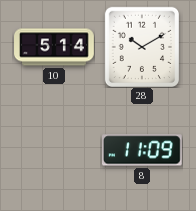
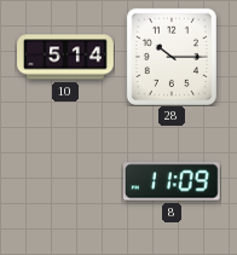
28: 10:10 -> 10:15 (170, 56)
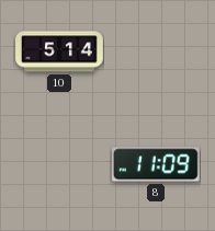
28: 10:15 -> none (170, 56)
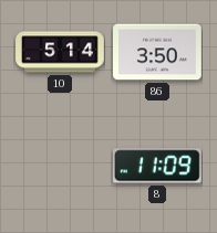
86: none -> 3:50 (158, 52)
